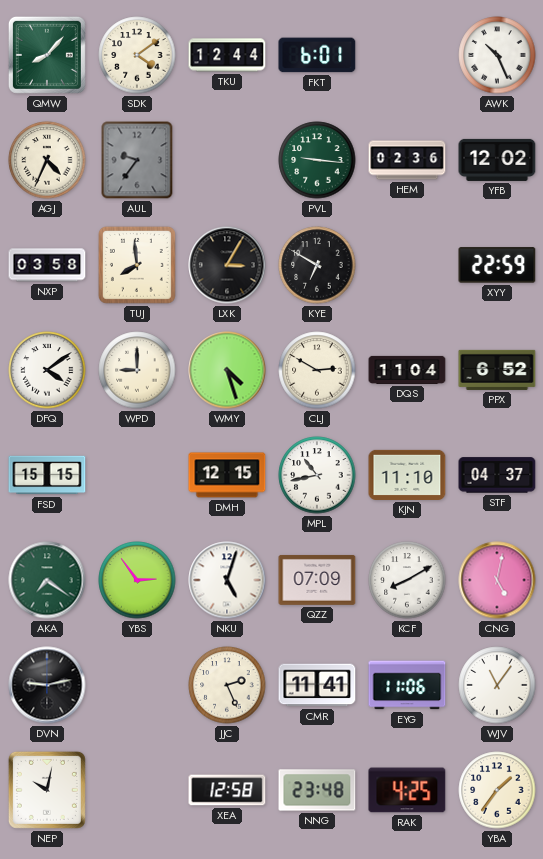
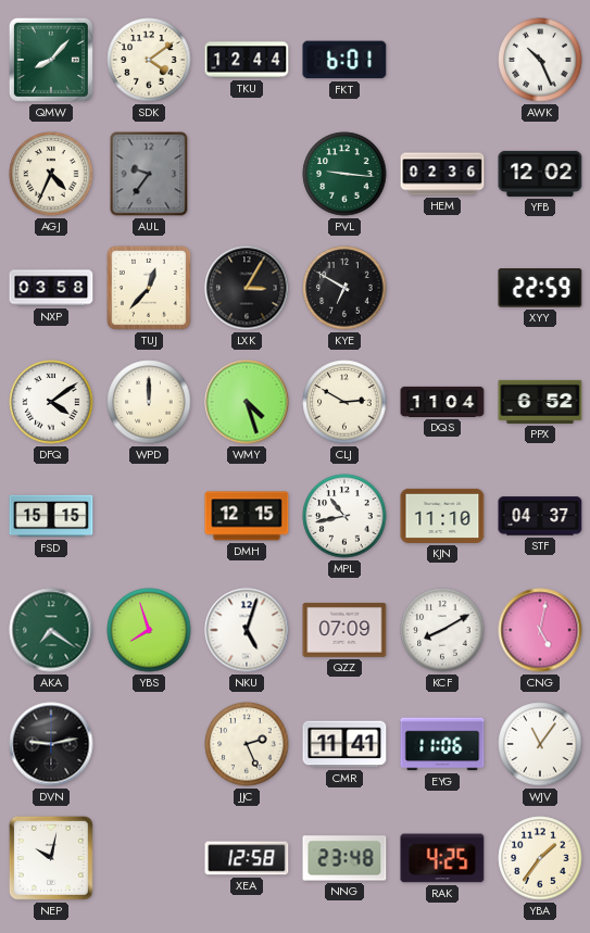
TUJ: 7:59 -> 12:37 (149, 288)
WPD: 9:00 -> 12:00 (149, 402)
YBS: 2:54 -> 7:57 (149, 630)
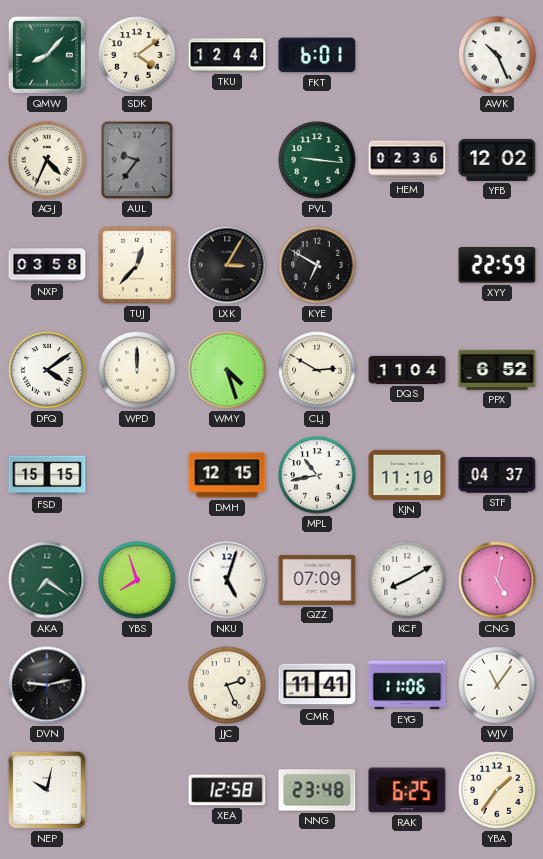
RAK: 4:25 -> 6:25 (407, 790)
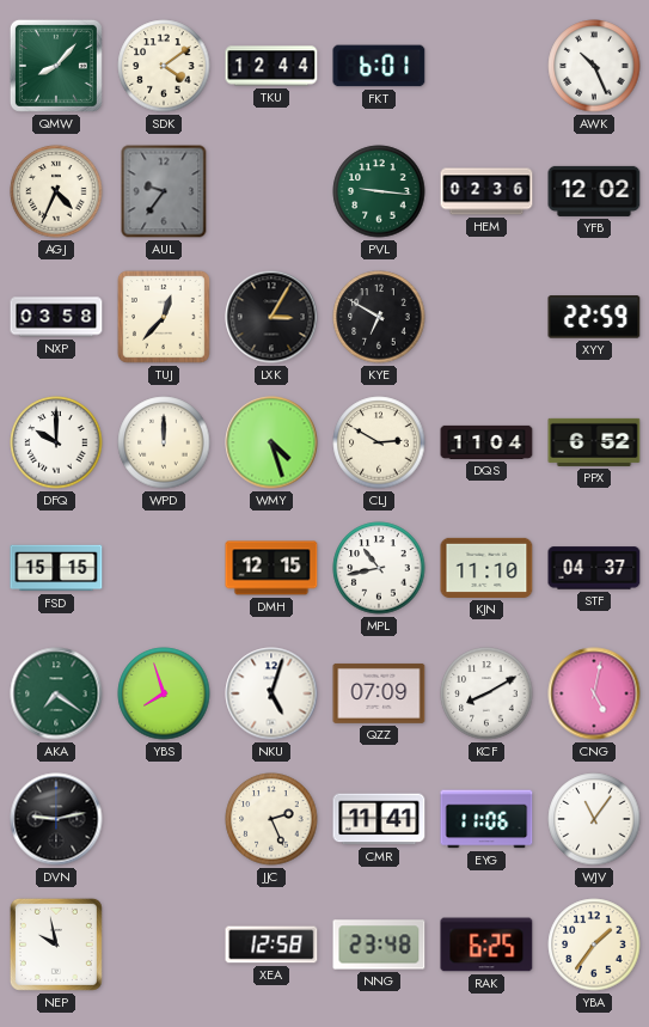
DFQ: 4:09 -> 10:00 (56, 442)
NEP: 10:02 -> 9:58 (56, 945)
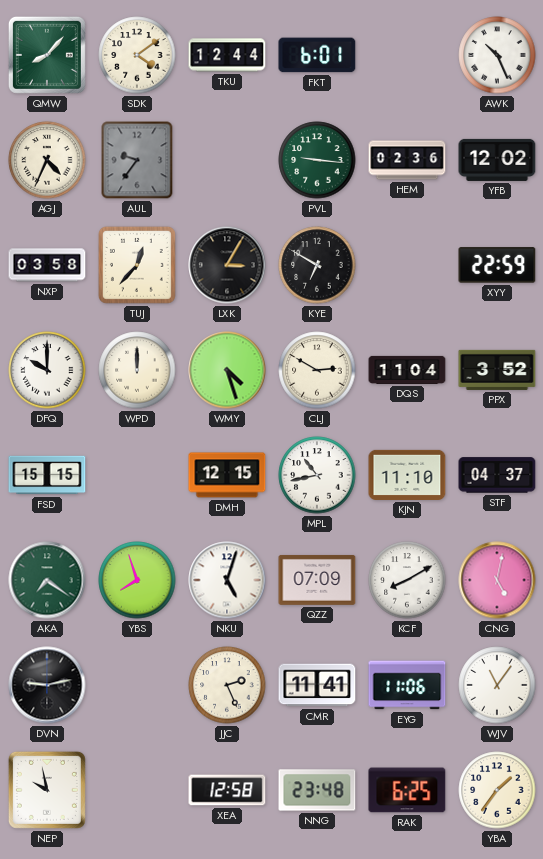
PPX: 6:52 -> 3:52 (497, 370)
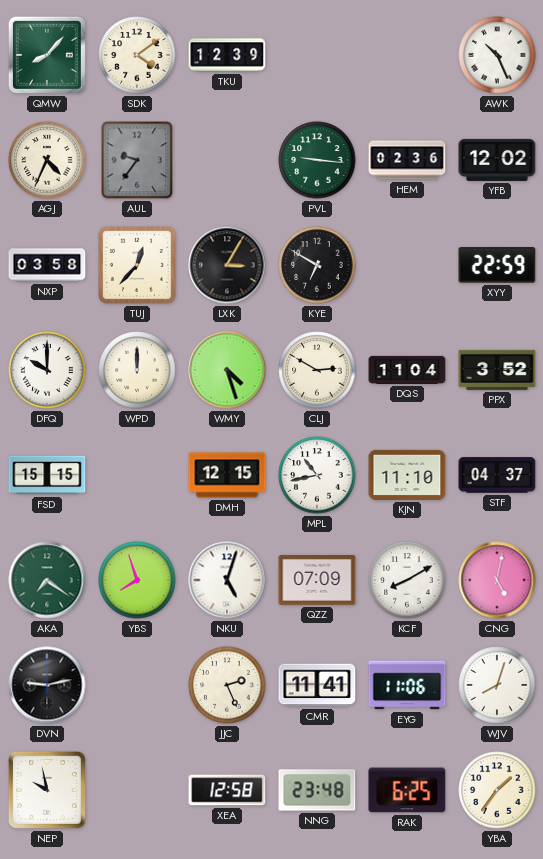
TKU: 12:44 -> 12:39 (227, 55)
FKT: 6:01 -> none (317, 55)
WJV: 11:06 -> 8:03 (497, 685)
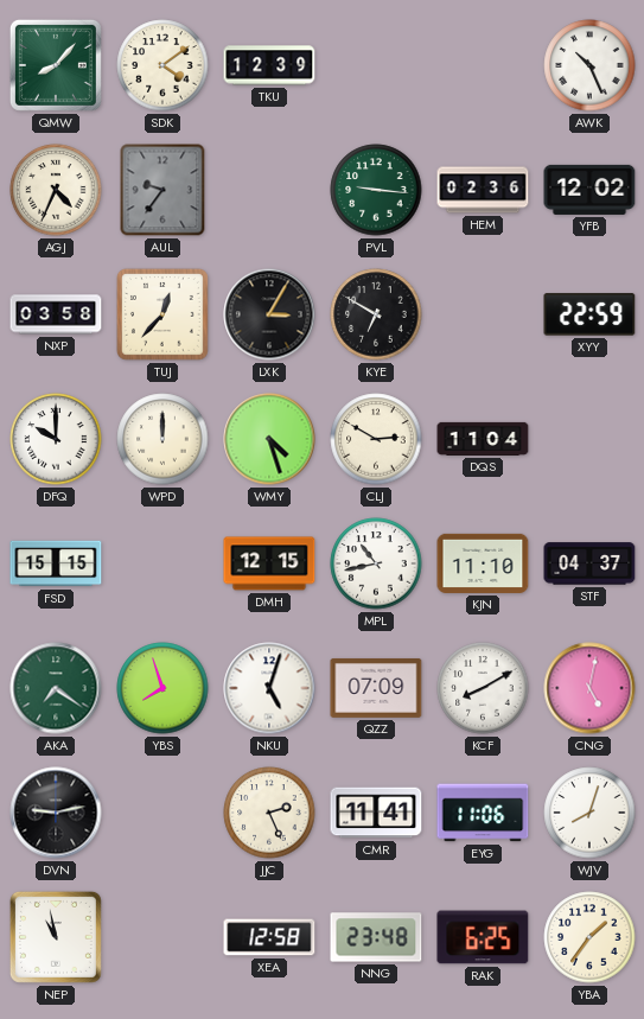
PPX: 3:52 -> none (497, 370)
NEP: 9:58 -> 10:58 (56, 937)
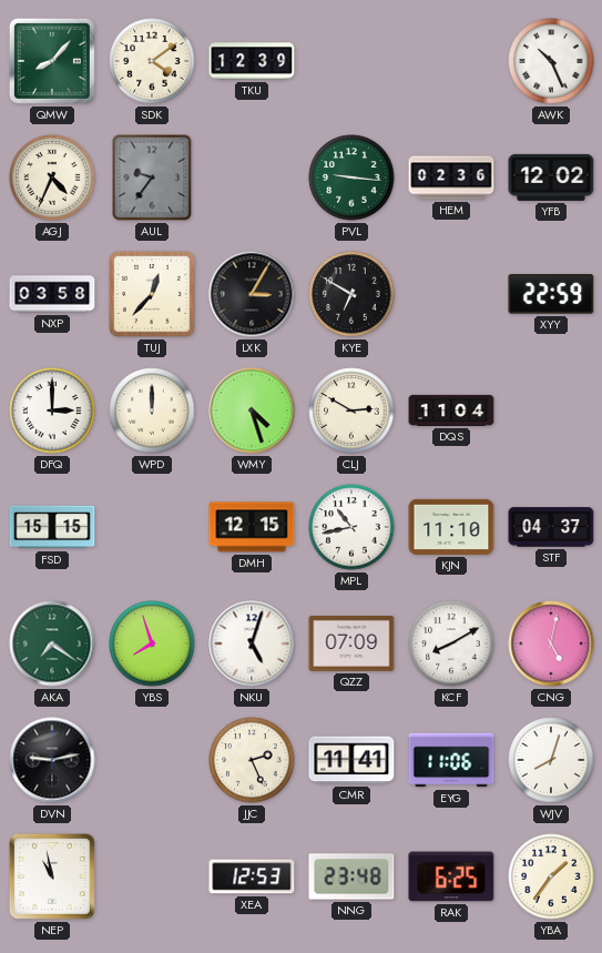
DFQ: 10:00 -> 3:00 (52, 410)
XEA: 12:58 -> 12:53 (252, 876)
